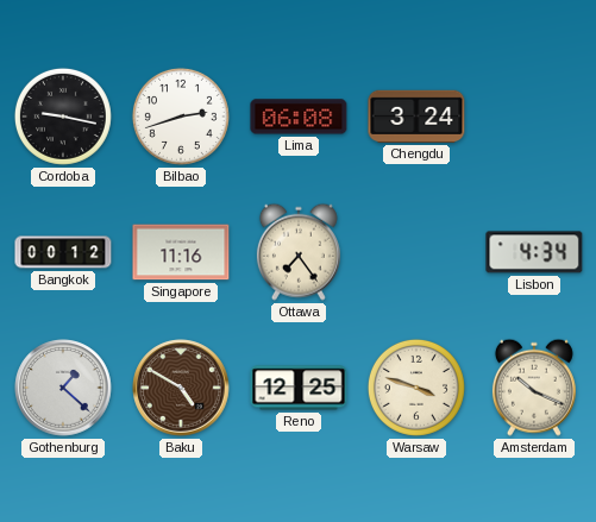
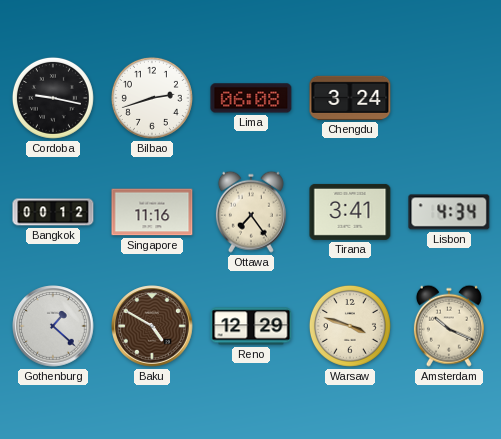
Tirana: none -> 3:41 (350, 212)
Reno: 12:25 -> 12:29 (251, 326)
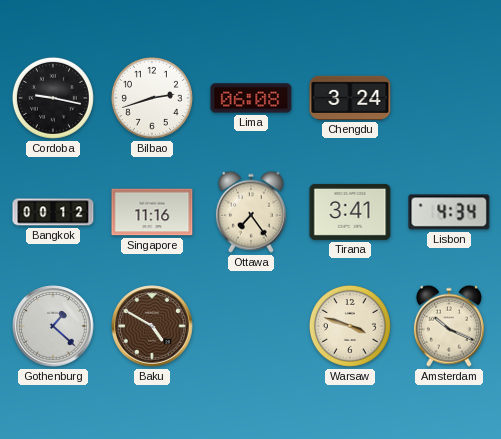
Reno: 12:29 -> none (251, 326)
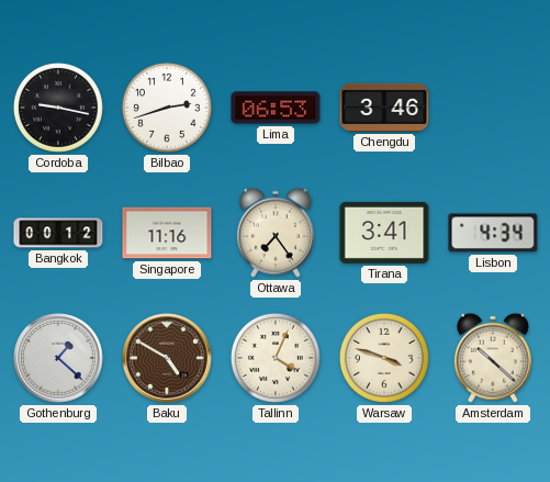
Lima: 06:08 -> 06:53 (276, 108)
Chengdu: 3:24 -> 3:46 (384, 108)
Tallinn: none -> 4:04 (276, 358)
Amsterdam: 10:19 -> 10:22 (493, 358)
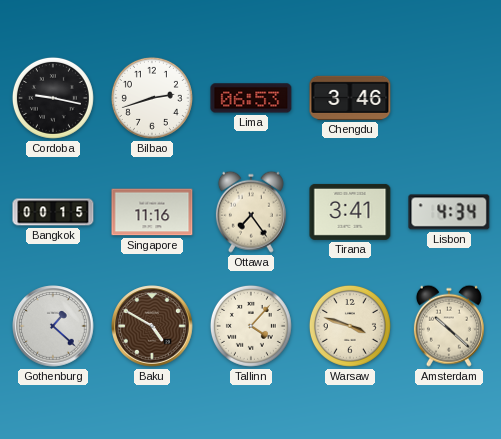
Bangkok: 00:12 -> 00:15 (53, 212)
Tallinn: 4:04 -> 4:07 (251, 326)
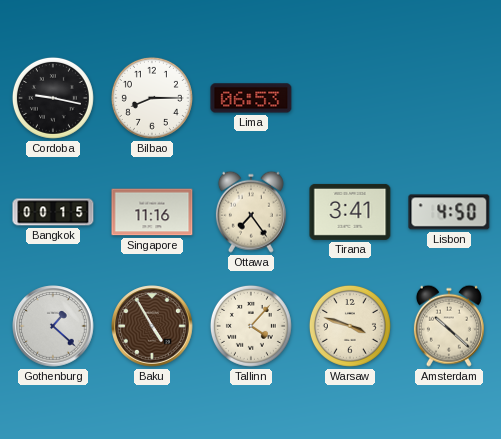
Bilbao: 2:42 -> 8:15 (152, 98)
Chengdu: 3:46 -> none (350, 98)
Lisbon: 4:34 -> 4:50 (449, 212)
Baku: 4:50 -> 4:55 (152, 326)
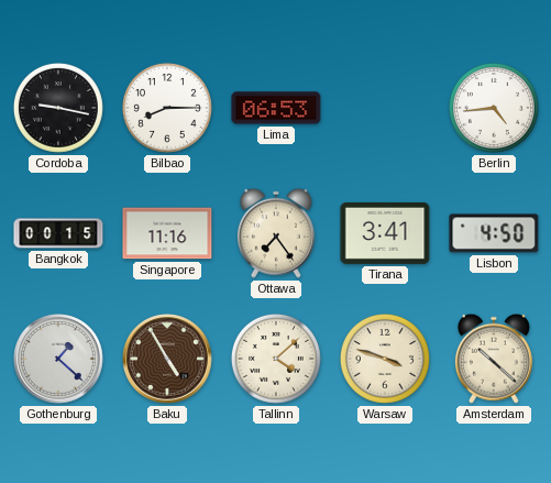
Berlin: none -> 4:44 (494, 108)
Tallinn: 4:07 -> 4:08 (276, 359)
